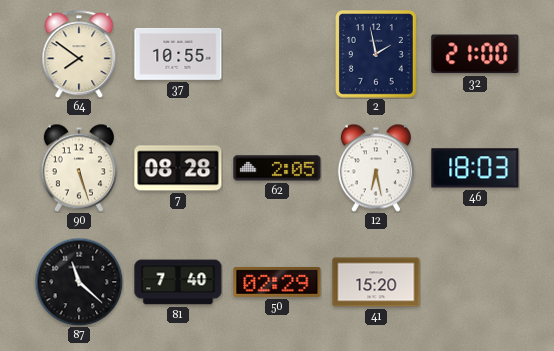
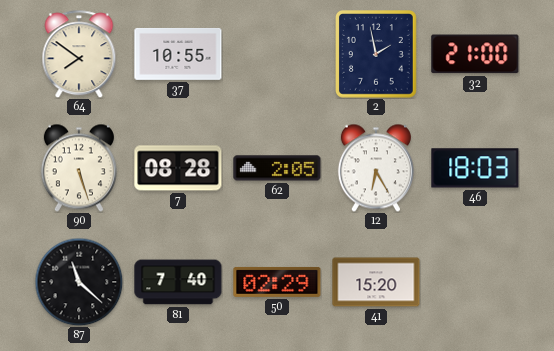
12: 6:28 -> 6:25 (376, 168)
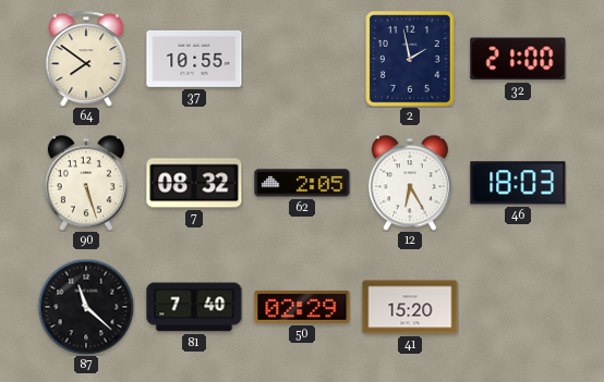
7: 08:28 -> 08:32 (194, 183)
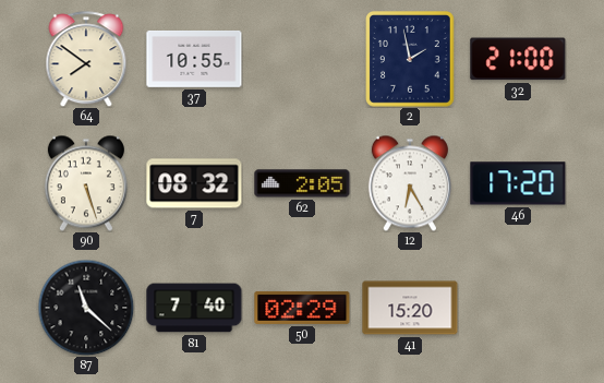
46: 18:03 -> 17:20 (518, 183)
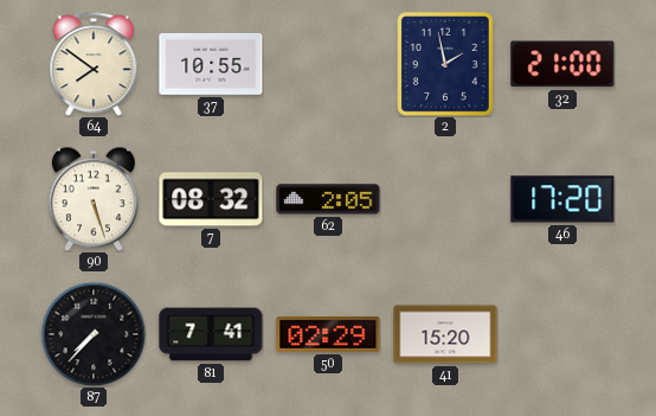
12: 6:25 -> none (410, 183)
87: 11:22 -> 7:37 (94, 334)
81: 7:40 -> 7:41 (211, 334)
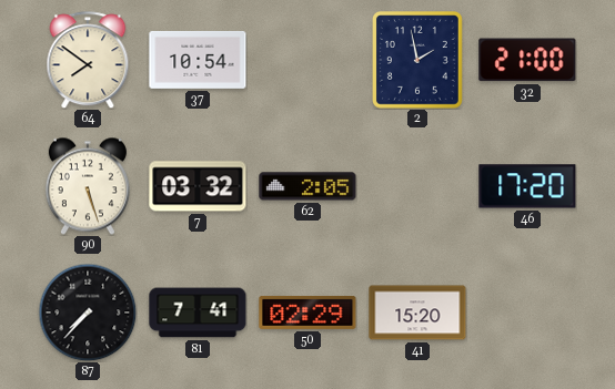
37: 10:55 -> 10:54 (198, 60)
7: 08:32 -> 03:32 (198, 186)
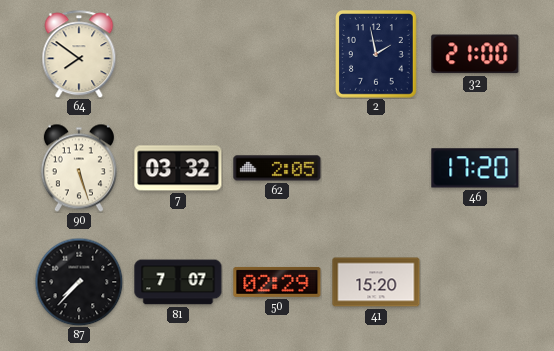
37: 10:54 -> none (198, 60)
81: 7:41 -> 7:07 (178, 282)
